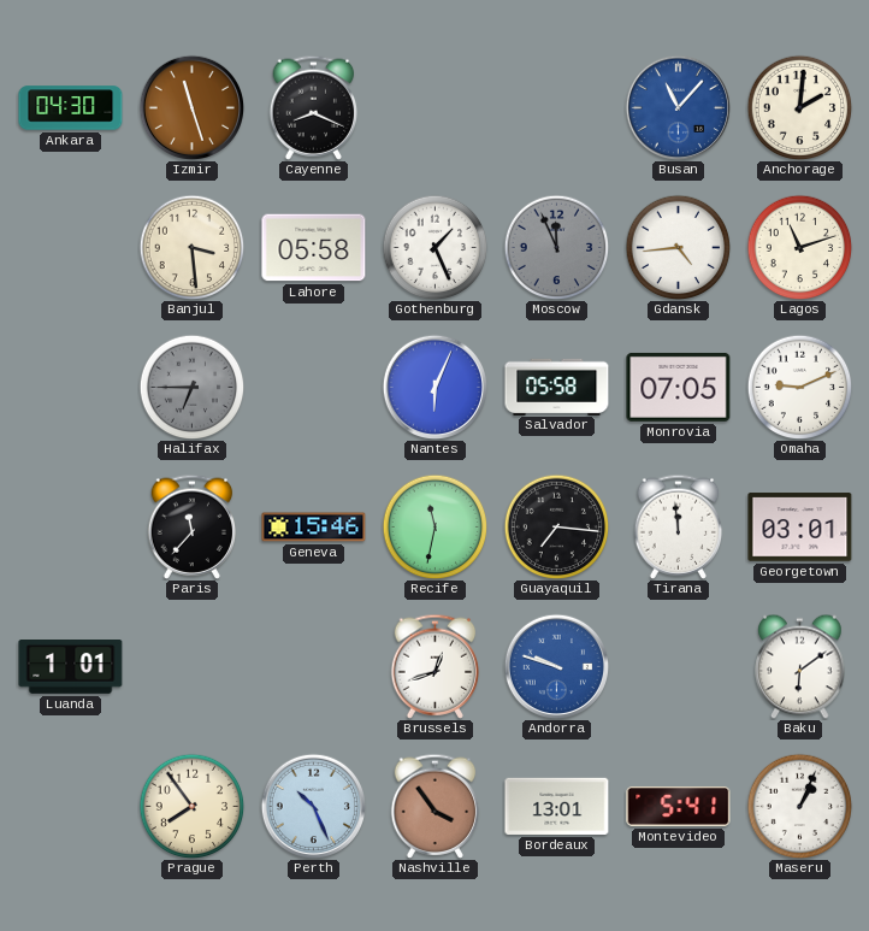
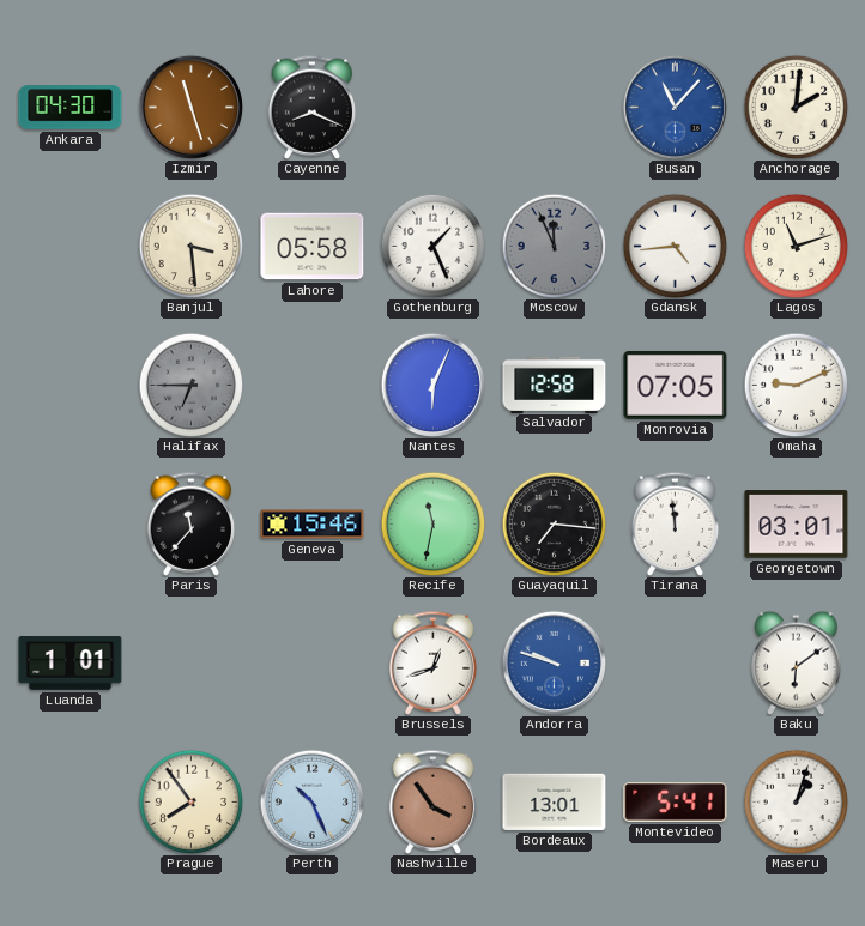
Salvador: 05:58 -> 12:58 (555, 385)
Maseru: 1:04 -> 1:03 (796, 801)
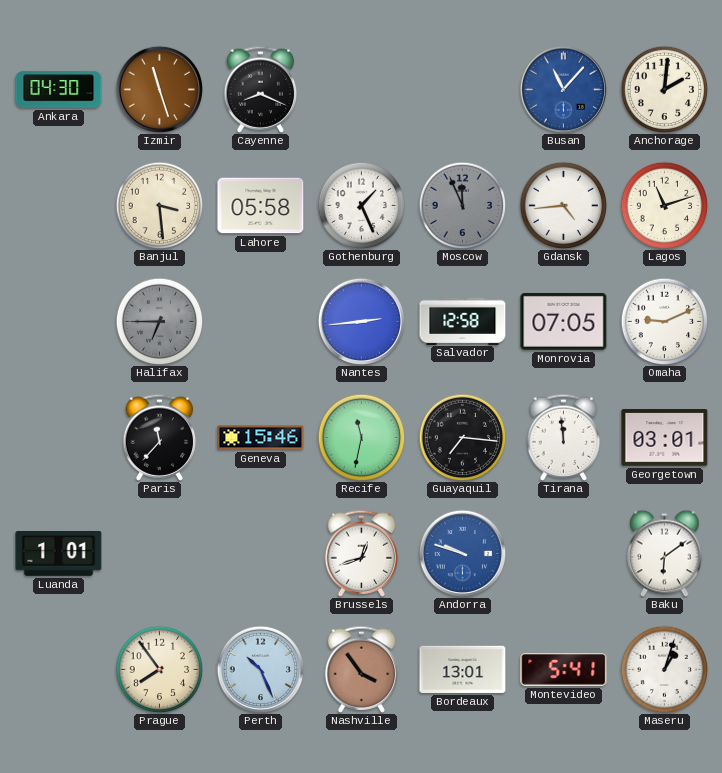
Nantes: 6:04 -> 2:44 (361, 321)
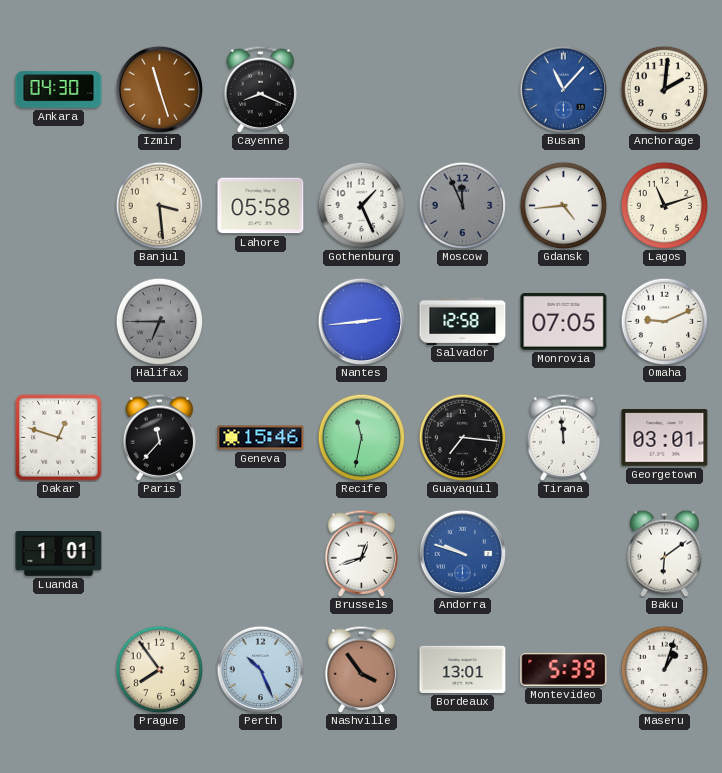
Dakar: none -> 12:48 (59, 438)
Montevideo: 5:41 -> 5:39 (564, 670)
